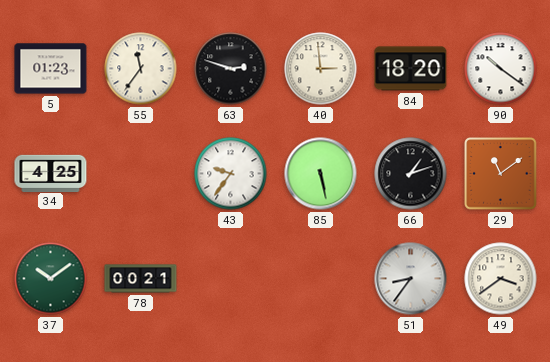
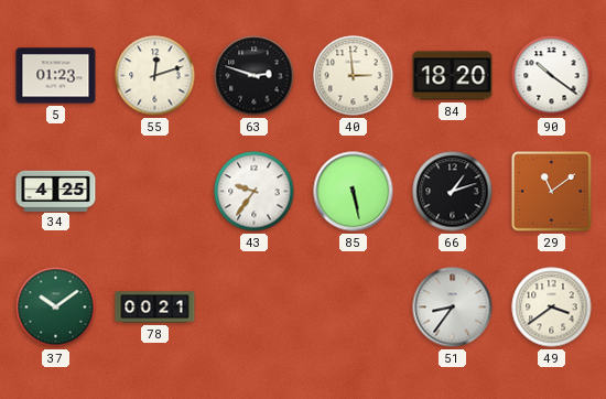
55: 11:36 -> 12:12 (155, 76)
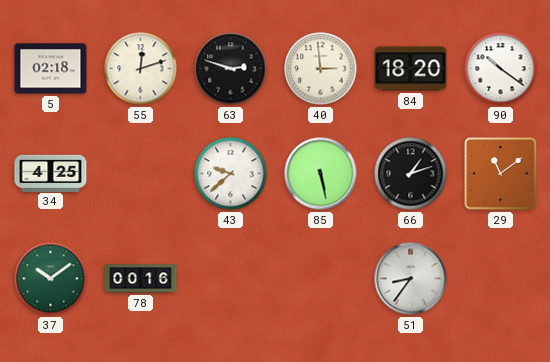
5: 01:23 -> 02:18 (51, 69)
43: 9:36 -> 9:38 (231, 174)
78: 00:21 -> 00:16 (141, 279)
49: 3:39 -> none (552, 308)
